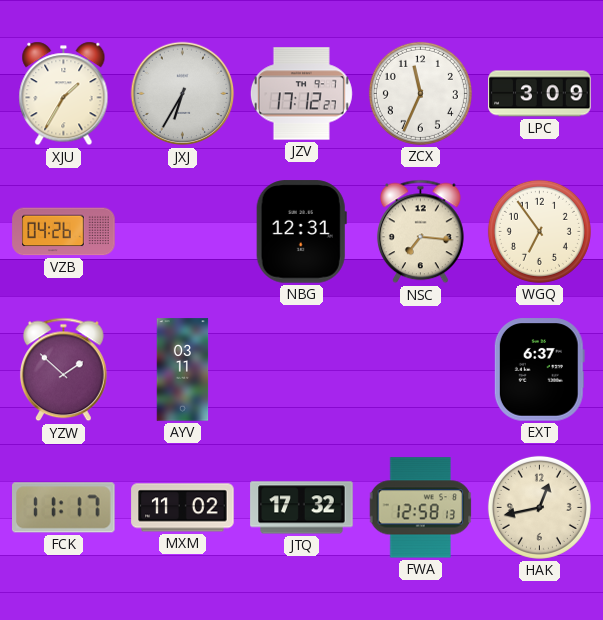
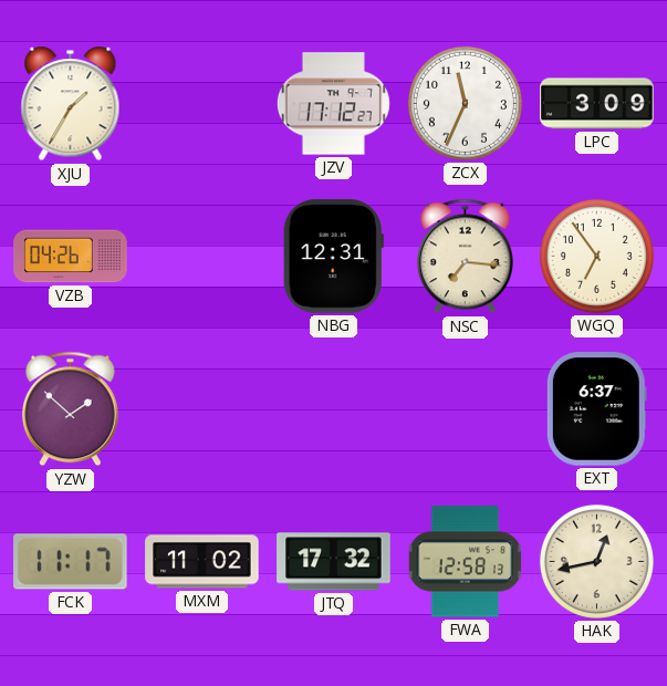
JXJ: 6:35 -> none (183, 94)
AYV: 03:11 -> none (183, 370)
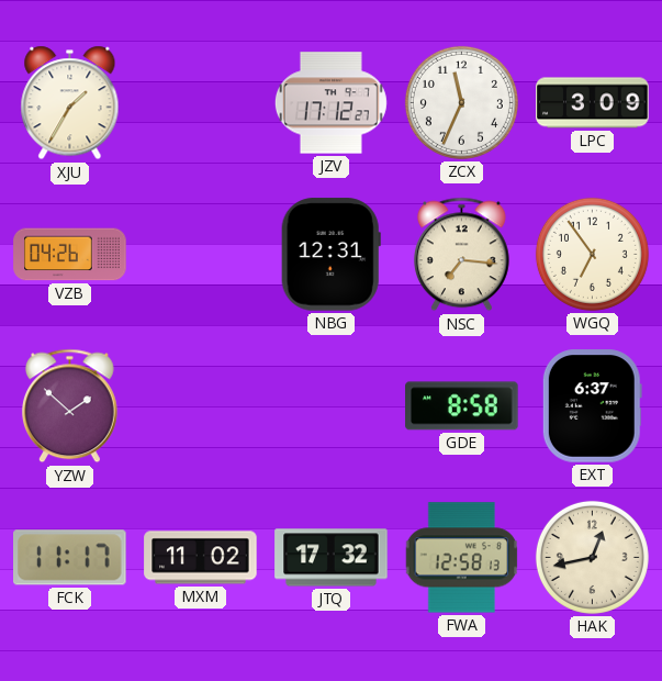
GDE: none -> 8:58 (462, 406)
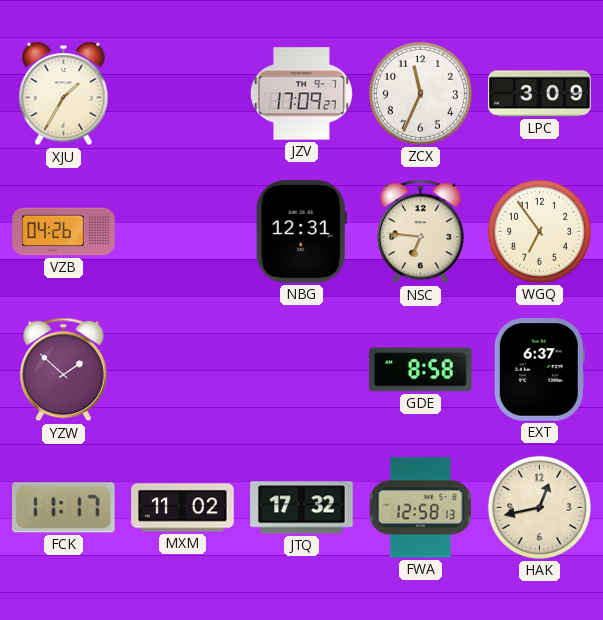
JZV: 17:12 -> 17:09 (301, 94)
NSC: 7:16 -> 6:46 (420, 232)
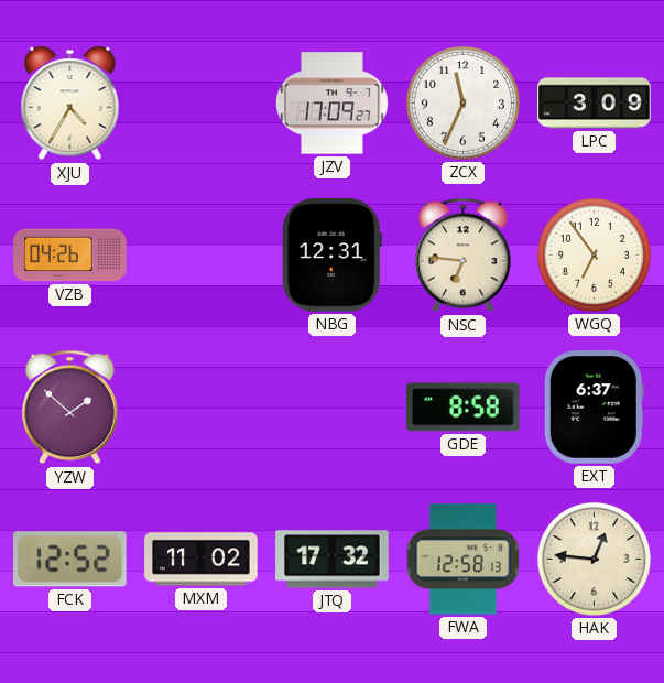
XJU: 1:35 -> 4:35 (70, 104)
FCK: 11:17 -> 12:52 (70, 560)
HAK: 12:43 -> 12:46 (594, 559)
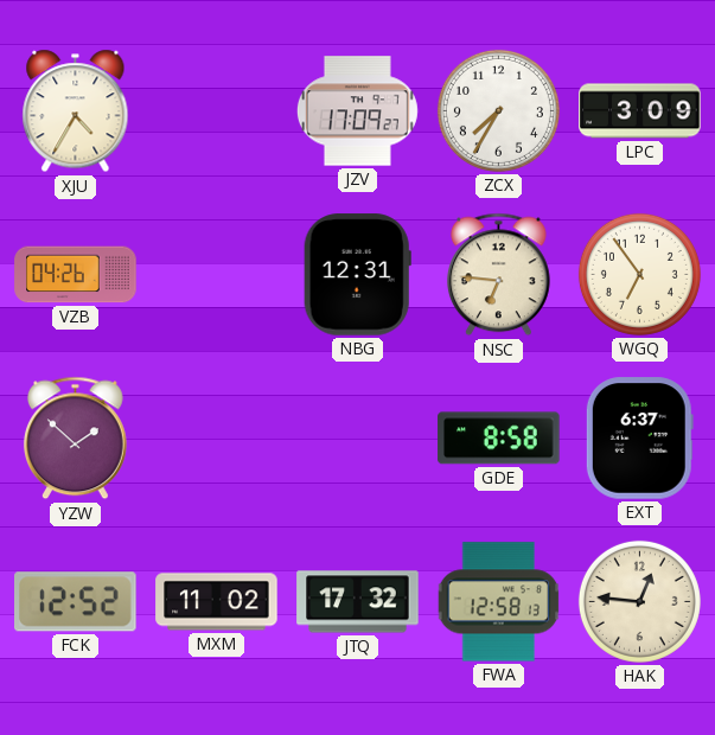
ZCX: 11:34 -> 7:35 (498, 110)
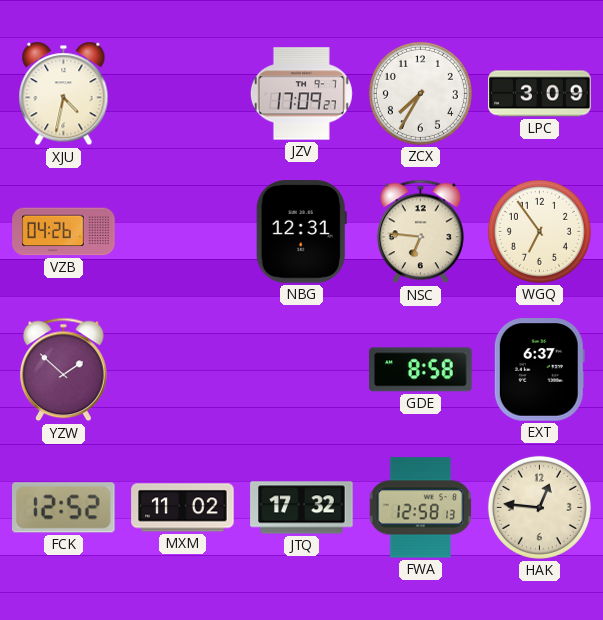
XJU: 4:35 -> 4:32 (64, 94)
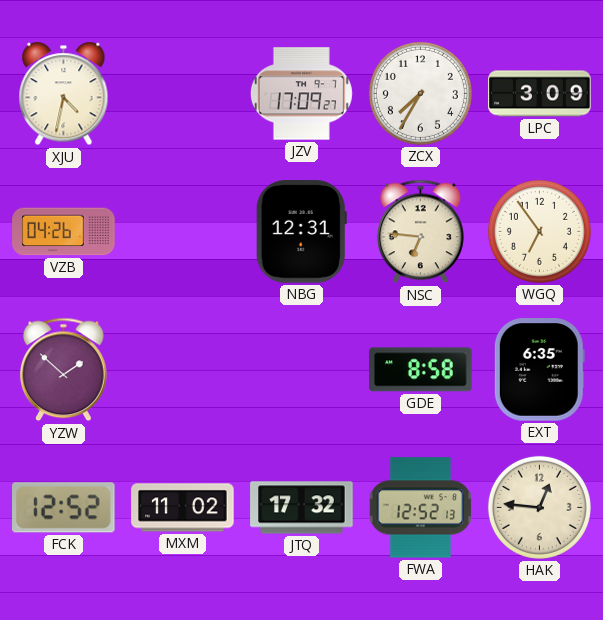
EXT: 6:37 -> 6:35 (539, 370)
FWA: 12:58 -> 12:52 (421, 508)
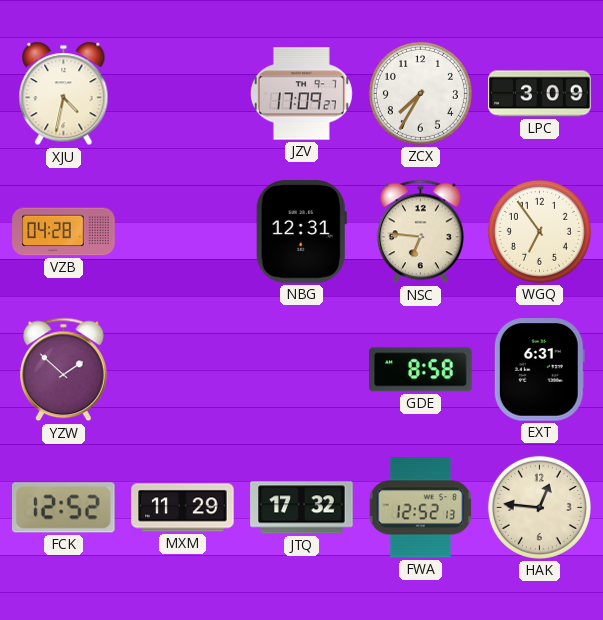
VZB: 04:26 -> 04:28 (64, 232)
EXT: 6:35 -> 6:31 (539, 370)
MXM: 11:02 -> 11:29 (183, 508)
